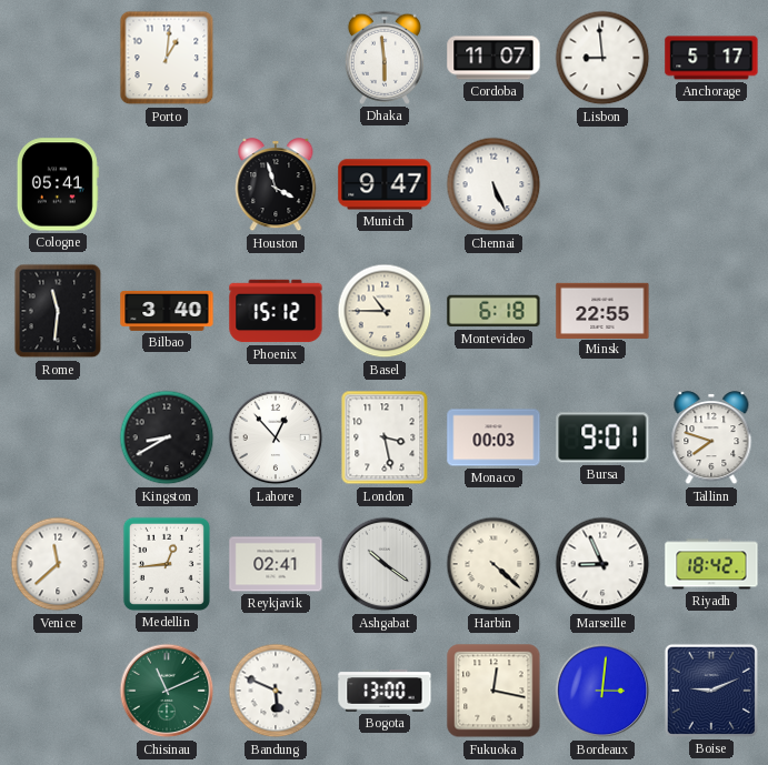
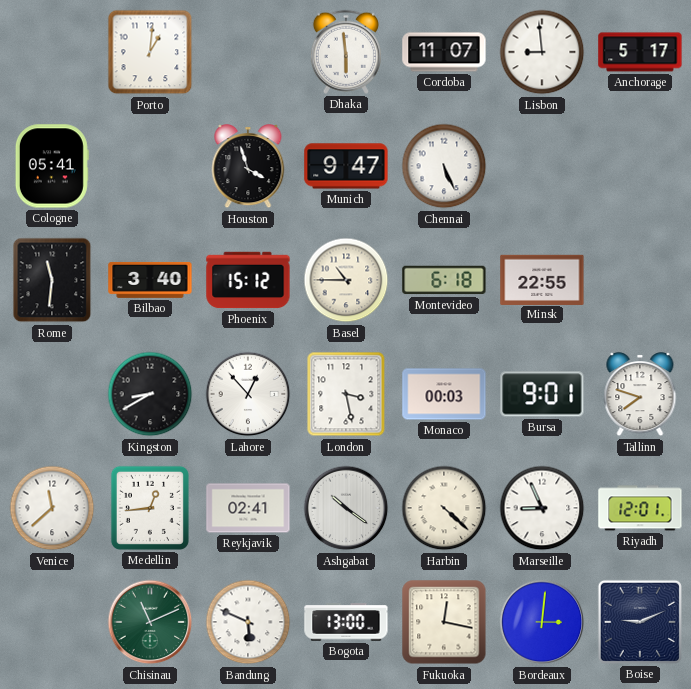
Riyadh: 18:42 -> 12:01 (640, 508)
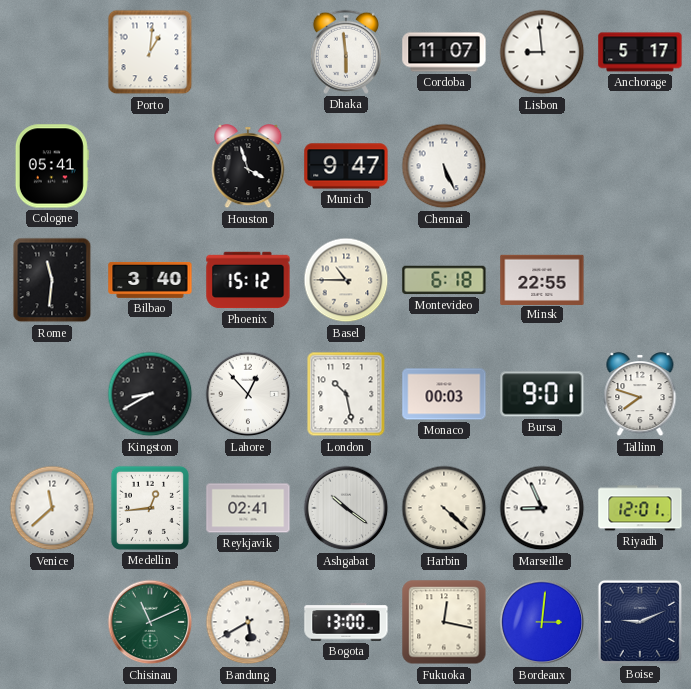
London: 3:28 -> 10:28 (346, 394)
Bandung: 5:49 -> 5:40 (248, 622)
